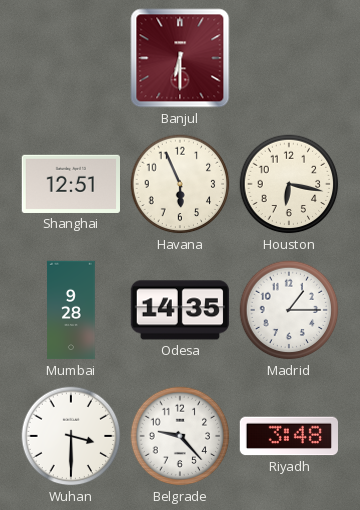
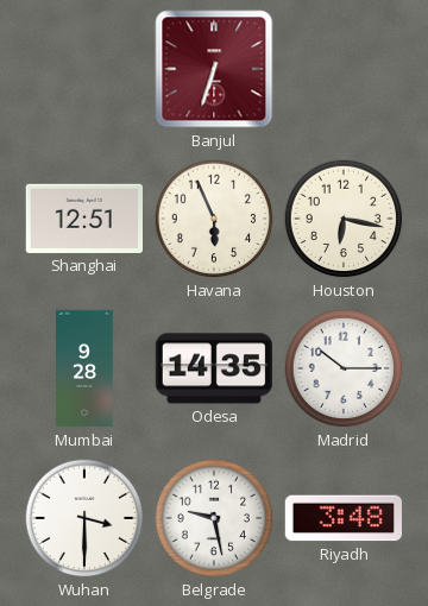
Banjul: 6:30 -> 6:33 (214, 69)
Madrid: 1:15 -> 10:15 (344, 368)
Belgrade: 9:23 -> 9:28 (214, 518)
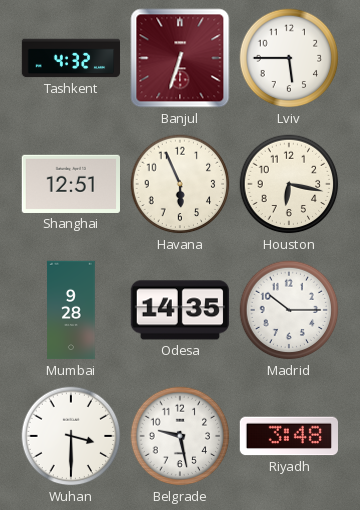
Tashkent: none -> 4:32 (71, 58)
Lviv: none -> 5:45 (289, 58)
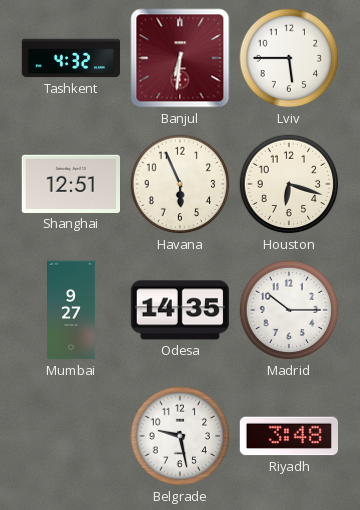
Banjul: 6:33 -> 6:31 (180, 58)
Houston: 6:17 -> 6:18 (289, 184)
Mumbai: 9:28 -> 9:27 (71, 310)
Wuhan: 3:30 -> none (71, 436)
